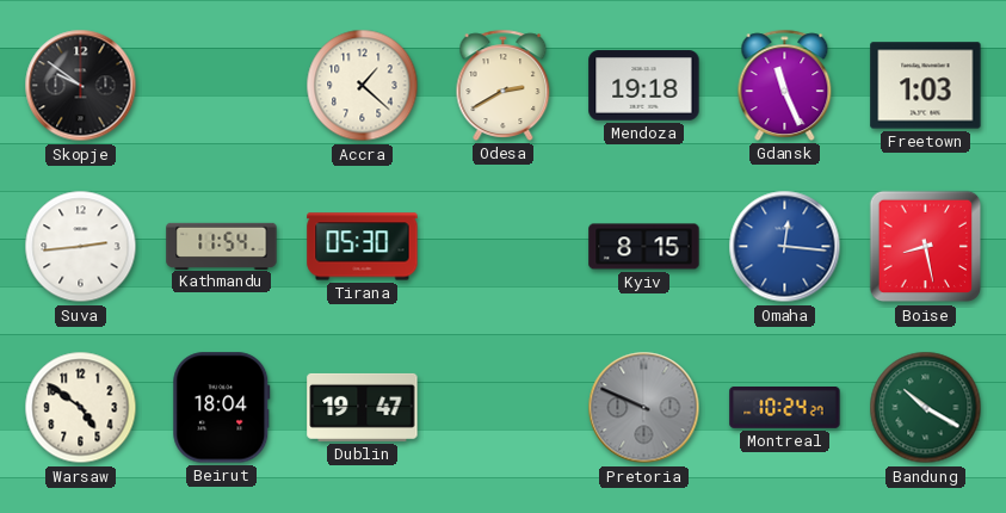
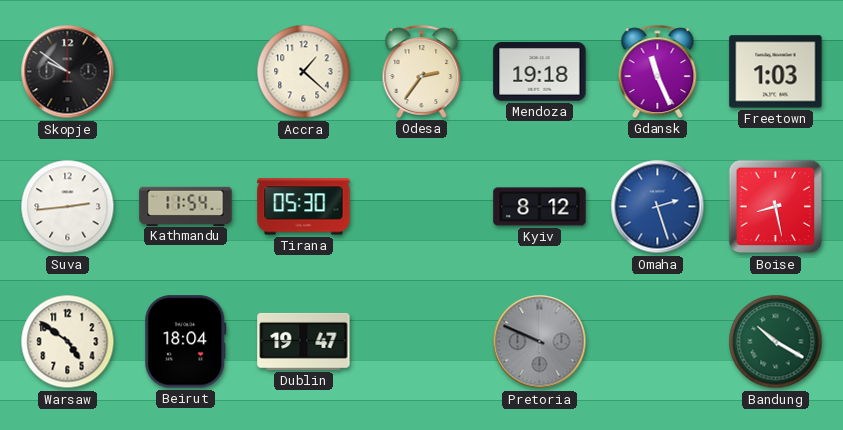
Odesa: 2:40 -> 2:36 (422, 71)
Kyiv: 8:15 -> 8:12 (540, 207)
Omaha: 12:16 -> 2:27 (658, 207)
Montreal: 10:24 -> none (785, 408)
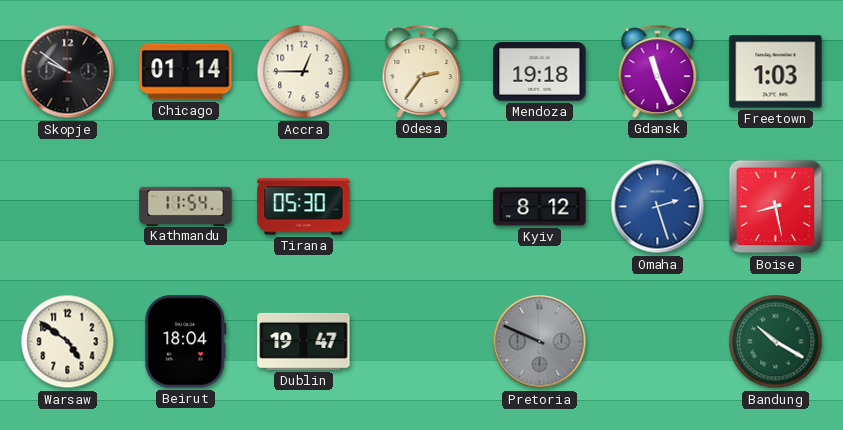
Chicago: none -> 01:14 (186, 72)
Accra: 1:22 -> 12:45 (304, 72)
Suva: 2:44 -> none (68, 207)
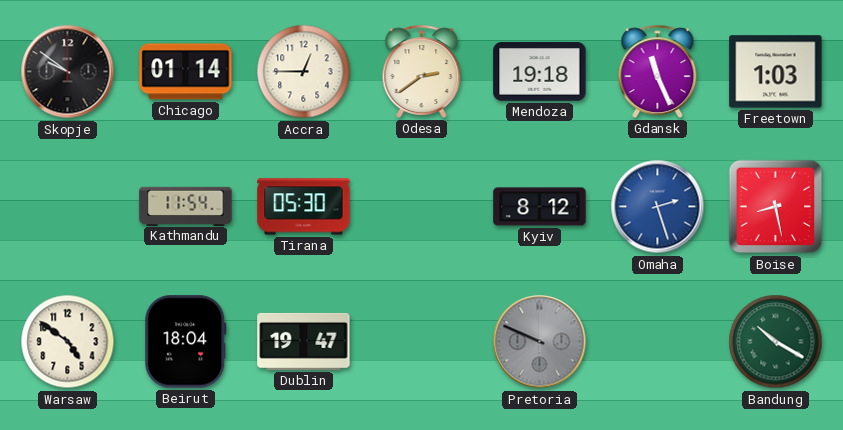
Odesa: 2:36 -> 2:39 (422, 71)
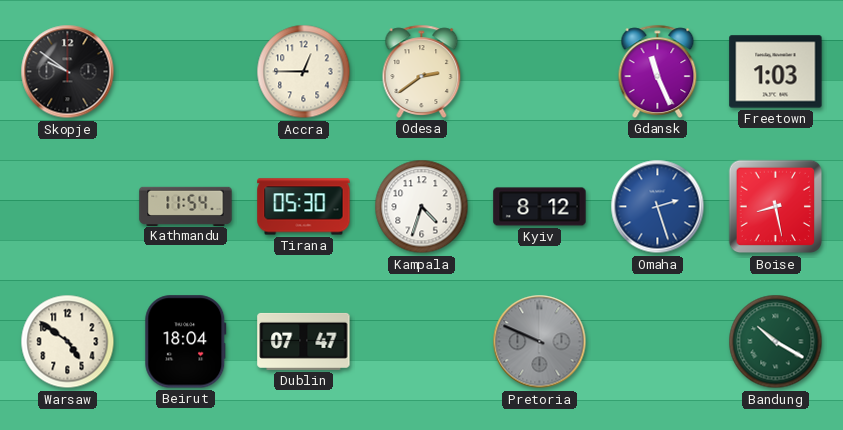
Chicago: 01:14 -> none (186, 72)
Mendoza: 19:18 -> none (540, 72)
Kampala: none -> 4:33 (422, 207)
Dublin: 19:47 -> 07:47 (304, 341)
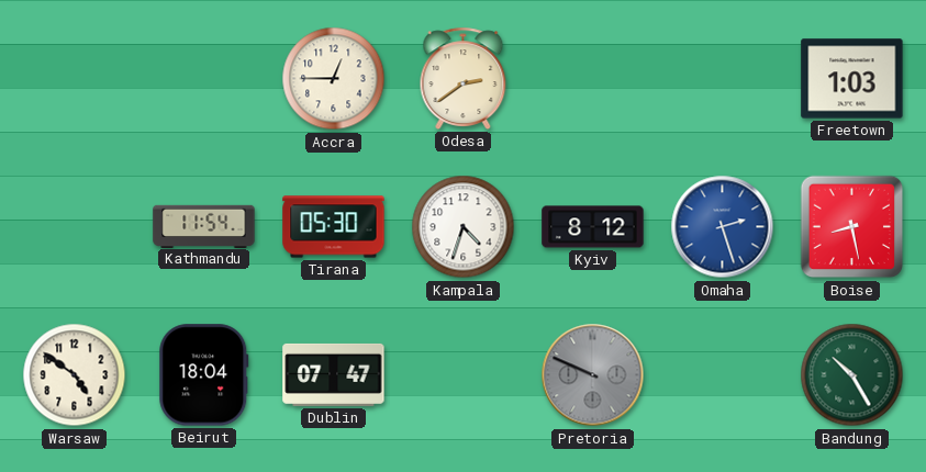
Skopje: 9:51 -> none (68, 72)
Gdansk: 11:26 -> none (658, 71)
Bandung: 10:20 -> 10:25 (852, 375)
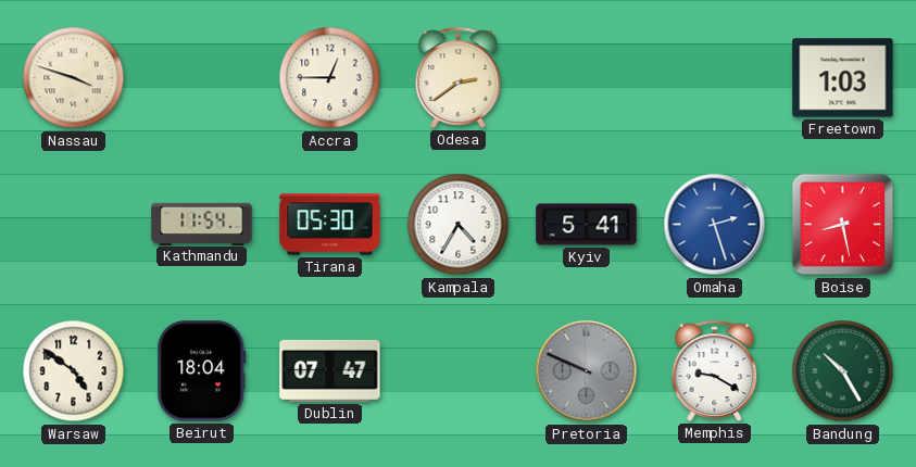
Nassau: none -> 3:48 (74, 78)
Kampala: 4:33 -> 4:35 (459, 225)
Kyiv: 8:12 -> 5:41 (587, 225)
Memphis: none -> 9:20 (715, 370)
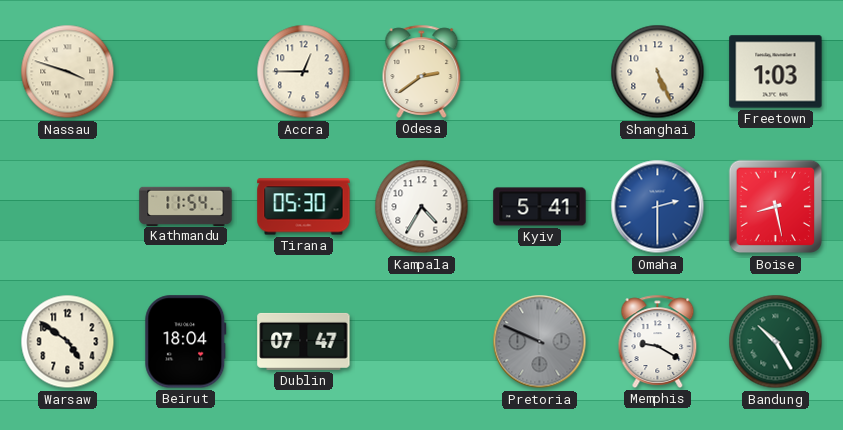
Shanghai: none -> 5:26 (658, 72)
Omaha: 2:27 -> 2:30 (658, 207)
